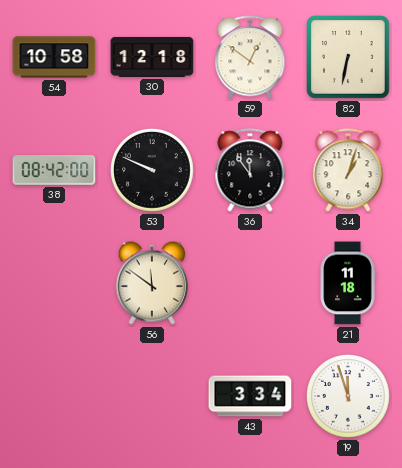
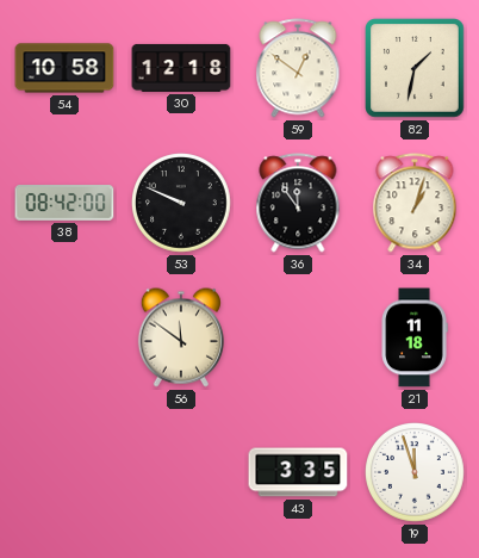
82: 6:32 -> 1:32 (416, 69)
43: 3:34 -> 3:35 (298, 472)
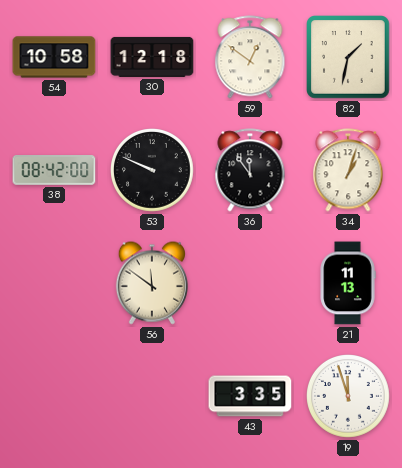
21: 11:18 -> 11:13 (348, 283)
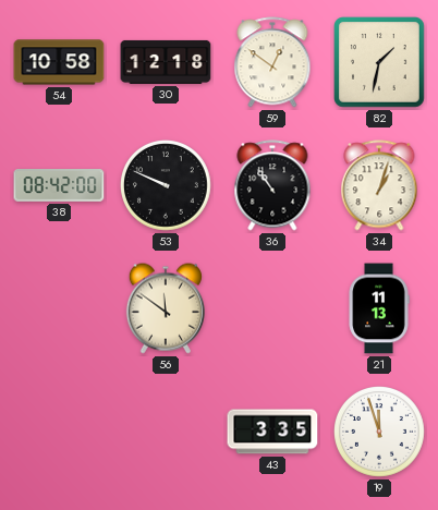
36: 11:54 -> 10:54 (272, 185)
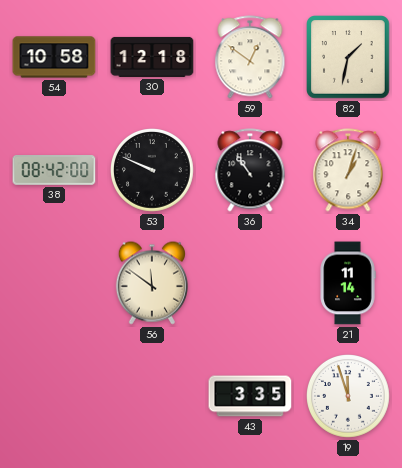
21: 11:13 -> 11:14 (348, 283)
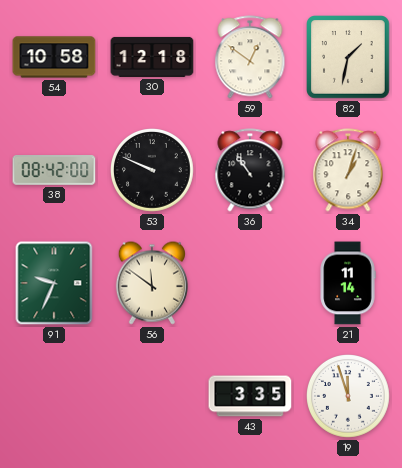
91: none -> 9:34 (54, 283)
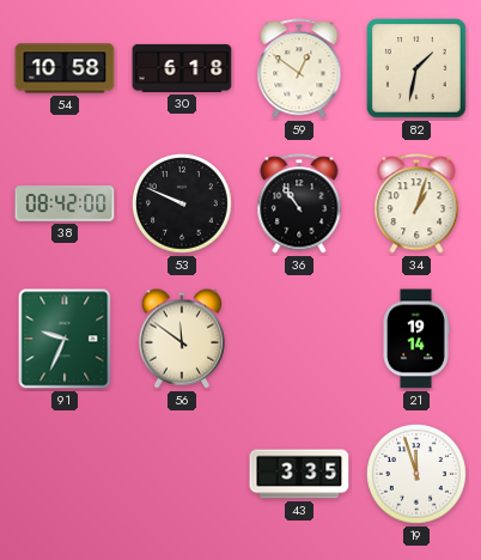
30: 12:18 -> 6:18 (182, 68)
21: 11:14 -> 19:14 (416, 339)
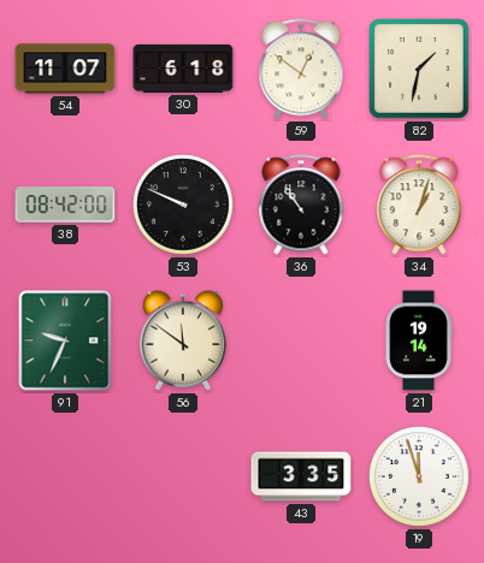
54: 10:58 -> 11:07 (65, 69)
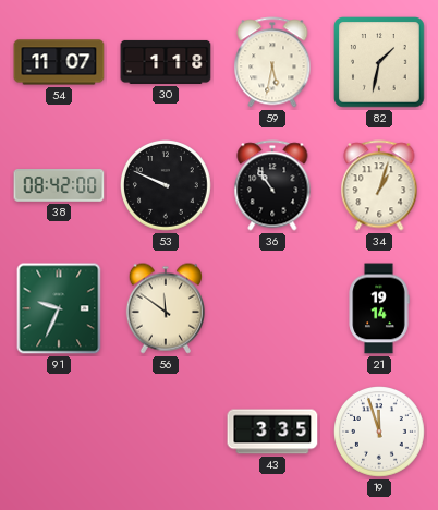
30: 6:18 -> 1:18 (166, 62)
59: 12:51 -> 5:32 (272, 62)
